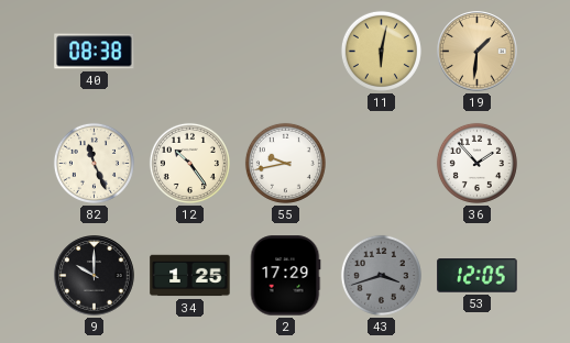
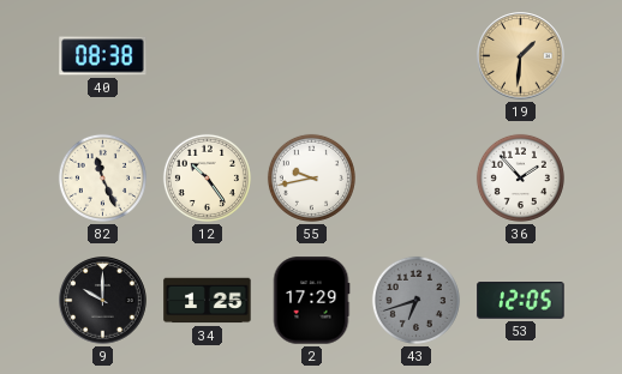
11: 6:02 -> none (381, 51)
43: 3:42 -> 6:42 (415, 300)
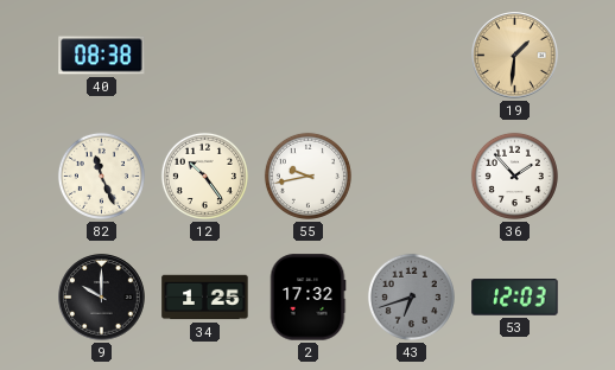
2: 17:29 -> 17:32 (307, 298)
53: 12:05 -> 12:03 (515, 298)
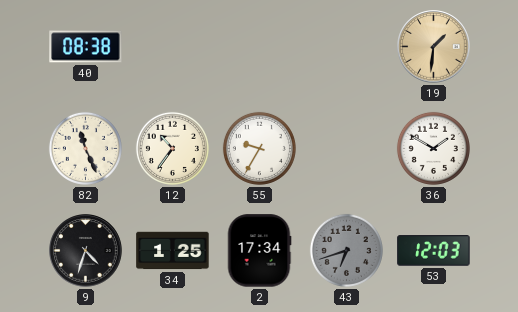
12: 10:24 -> 10:36 (172, 148)
55: 9:43 -> 9:35 (259, 148)
36: 1:53 -> 1:50 (433, 148)
9: 10:00 -> 4:33 (86, 251)
2: 17:32 -> 17:34 (259, 251)
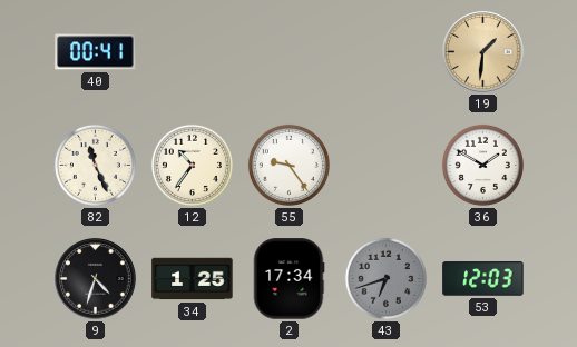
40: 08:38 -> 00:41 (96, 52)
55: 9:35 -> 9:24 (288, 165)
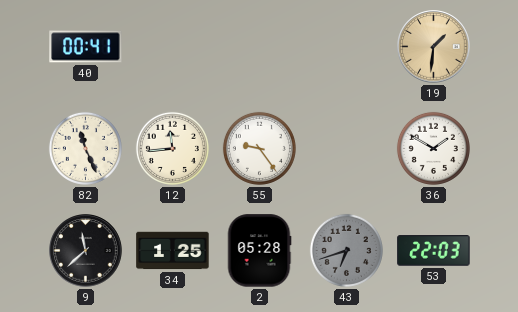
12: 10:36 -> 11:44 (172, 148)
9: 4:33 -> 11:38 (86, 251)
2: 17:34 -> 05:28 (259, 251)
53: 12:03 -> 22:03 (434, 251)
